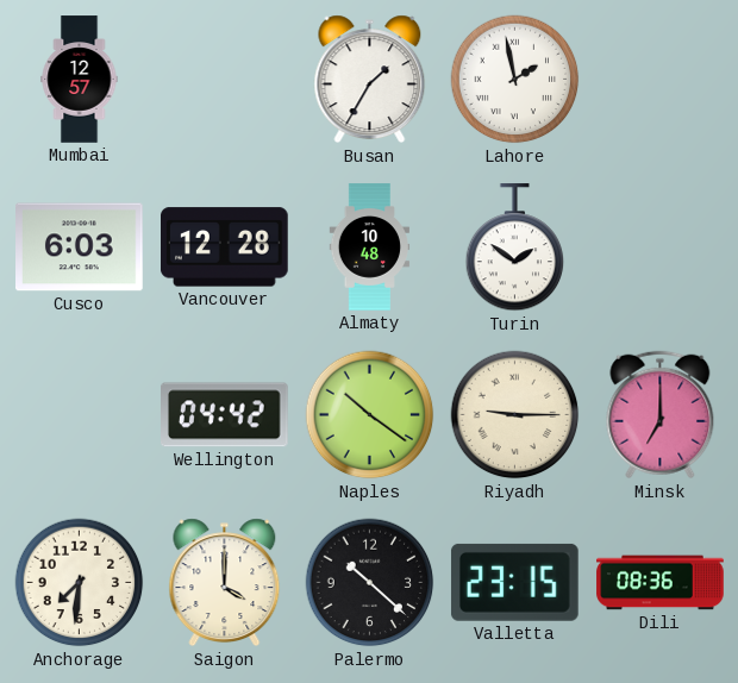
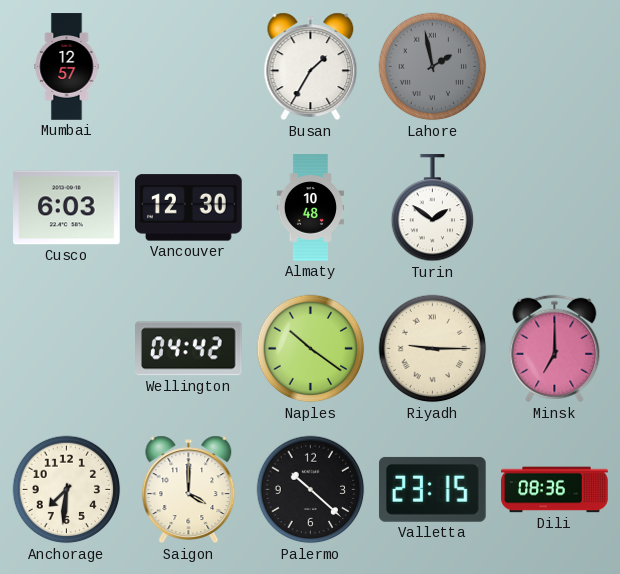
Lahore dial: white -> grey (433, 67)
Vancouver: 12:28 -> 12:30 (189, 208)
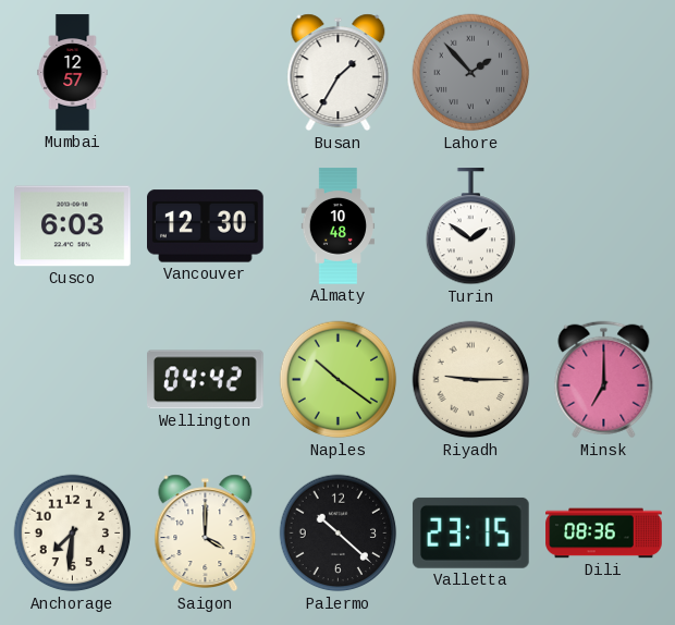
Lahore: 1:58 -> 1:53 (471, 73)
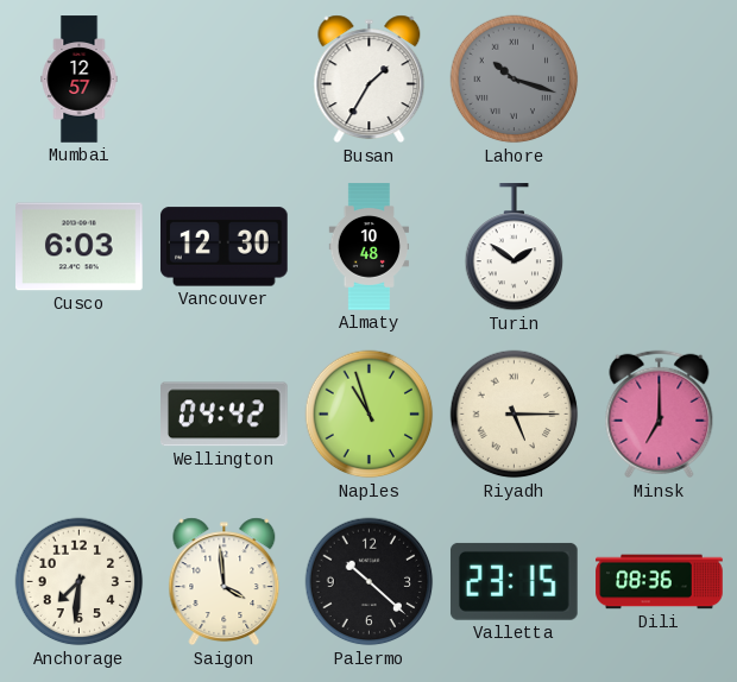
Lahore: 1:53 -> 10:18 (515, 80)
Naples: 10:21 -> 10:57 (370, 415)
Riyadh: 9:15 -> 5:15 (515, 415)
Saigon: 4:00 -> 3:59 (225, 582)
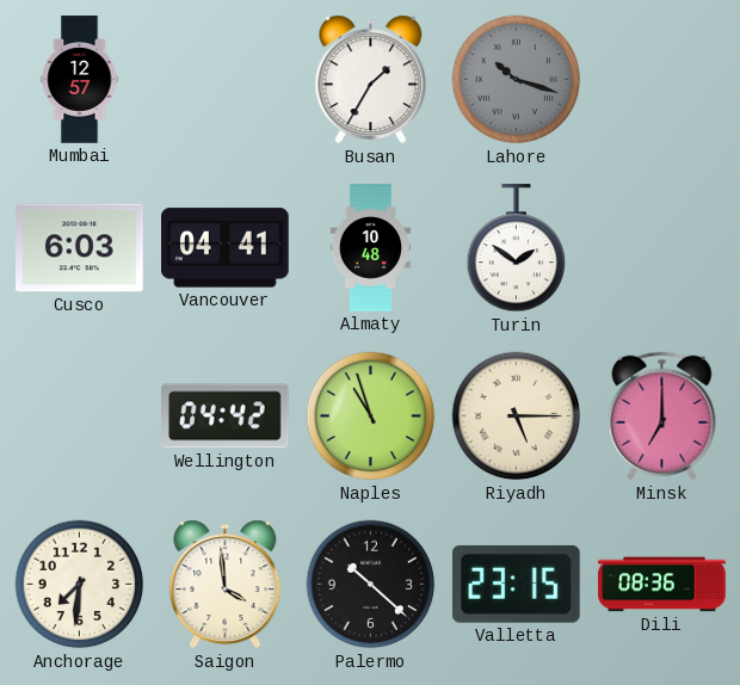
Vancouver: 12:30 -> 04:41 (226, 248)
